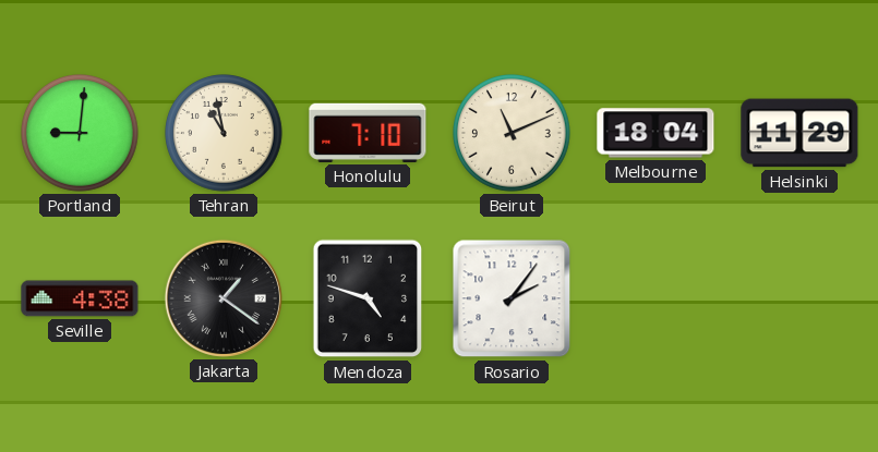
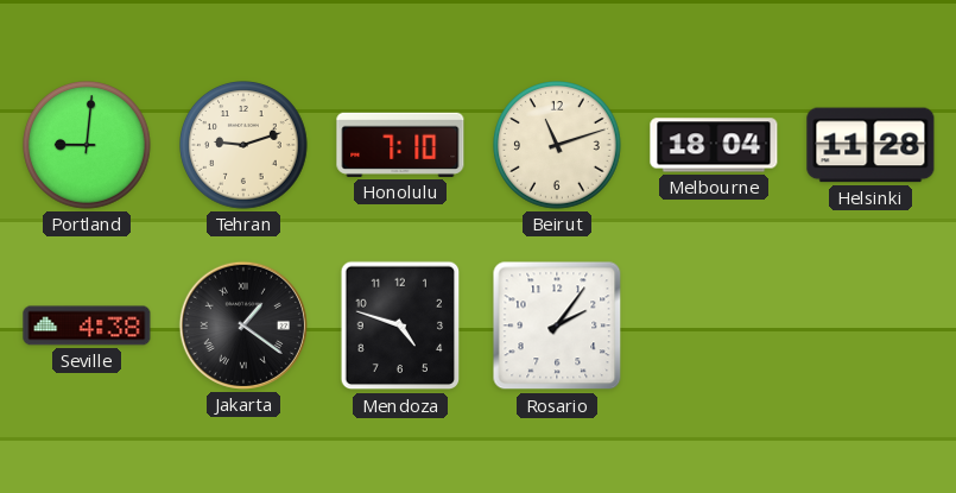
Tehran: 10:58 -> 9:12 (245, 146)
Beirut: 11:11 -> 11:12 (558, 146)
Helsinki: 11:29 -> 11:28 (870, 145)
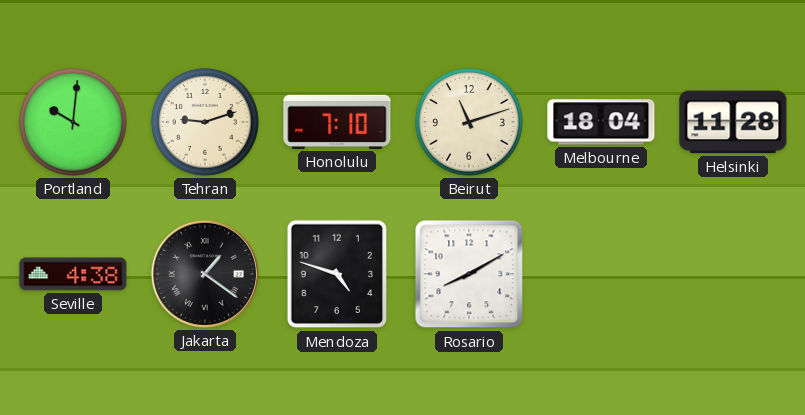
Portland: 9:01 -> 10:01 (74, 123)
Rosario: 2:06 -> 8:10 (469, 274)
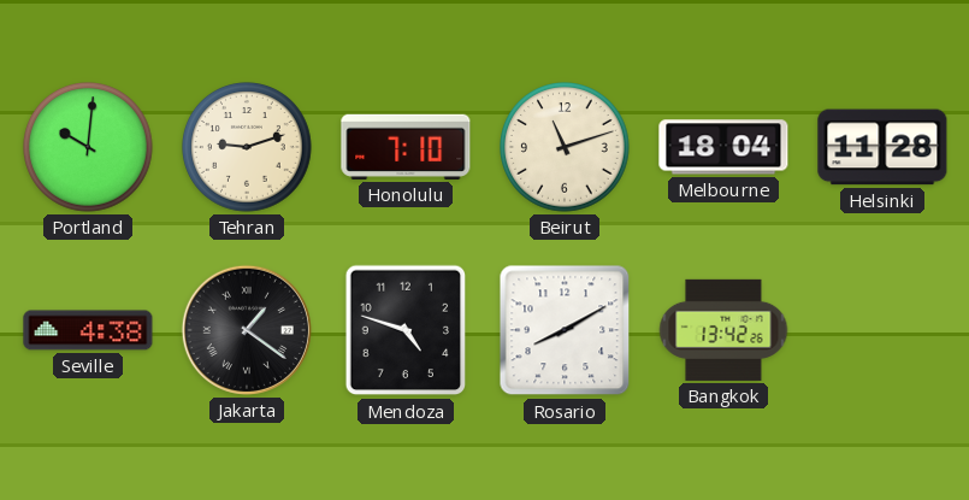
Bangkok: none -> 13:42 (723, 330)
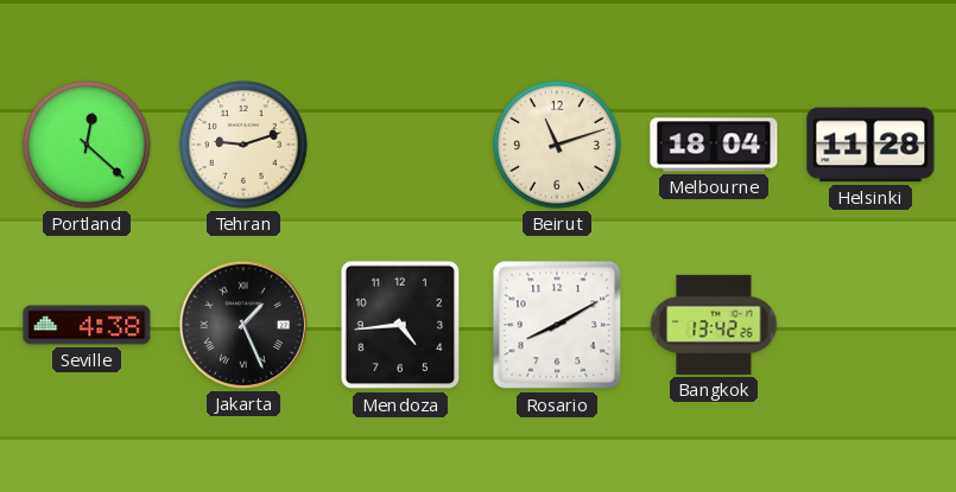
Portland: 10:01 -> 12:22 (88, 146)
Honolulu: 7:10 -> none (406, 147)
Jakarta: 1:21 -> 1:26 (243, 325)
Mendoza: 4:48 -> 4:44 (400, 325)
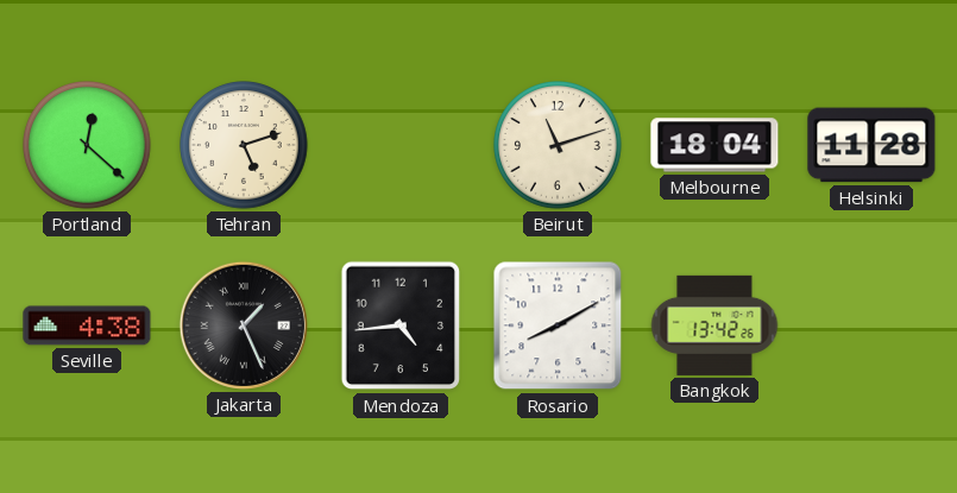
Tehran: 9:12 -> 5:12 (245, 146)
